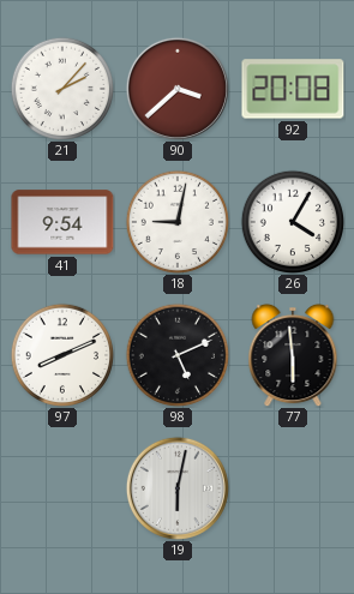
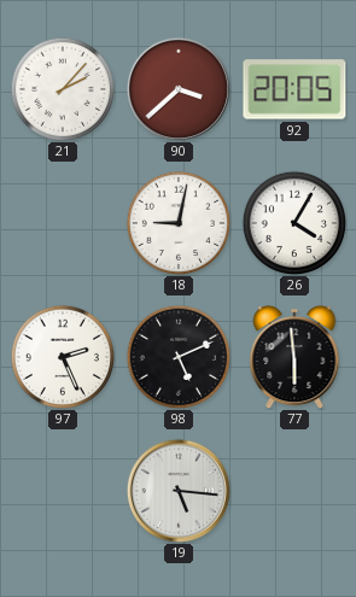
92: 20:08 -> 20:05 (294, 89)
41: 9:54 -> none (62, 222)
97: 8:11 -> 2:26 (62, 356)
19: 6:02 -> 5:16 (179, 491)
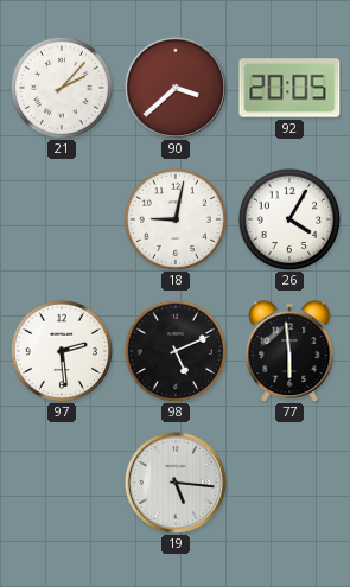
97: 2:26 -> 2:29 (61, 350)
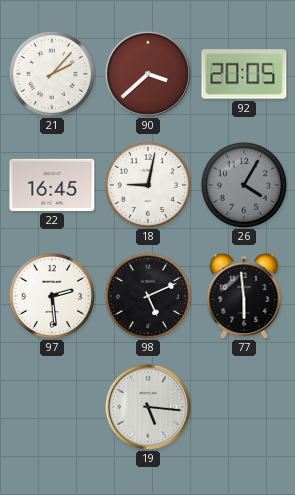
22: none -> 16:45 (52, 185)
26 dial: white -> grey (243, 184)
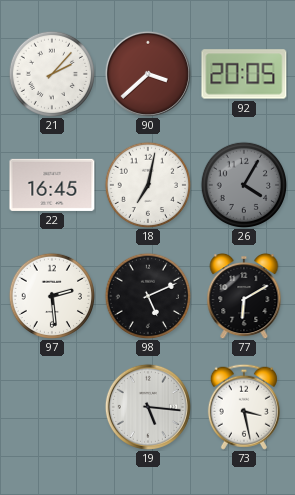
18: 9:02 -> 7:02 (147, 184)
77: 5:59 -> 6:10 (244, 296)
73: none -> 3:28 (244, 407)
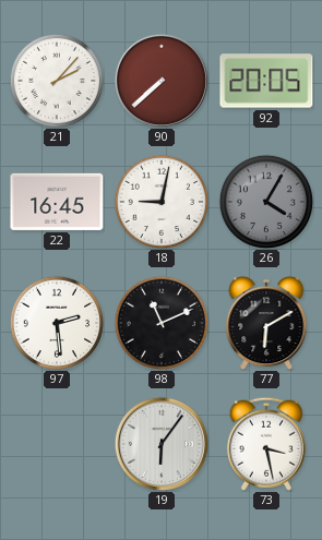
90: 3:38 -> 7:38 (162, 81)
18: 7:02 -> 9:02 (160, 201)
98: 5:11 -> 11:11 (160, 322)
19: 5:16 -> 6:06 (162, 444)
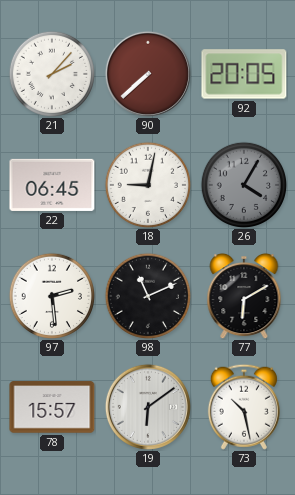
22: 16:45 -> 06:45 (52, 185)
78: none -> 15:57 (52, 407)
19: 6:06 -> 6:09 (148, 407)
73: 3:28 -> 10:28 (244, 407)
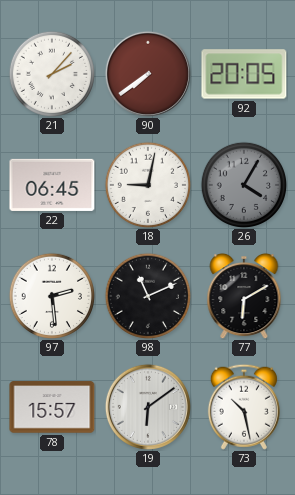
90: 7:38 -> 7:39 (148, 74)
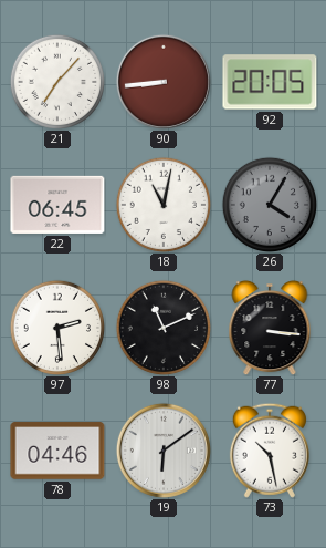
21: 2:07 -> 7:07 (56, 81)
90: 7:39 -> 8:44 (164, 82)
18: 9:02 -> 11:02 (162, 204)
77: 6:10 -> 3:16 (270, 328)
78: 15:57 -> 04:46 (57, 451)
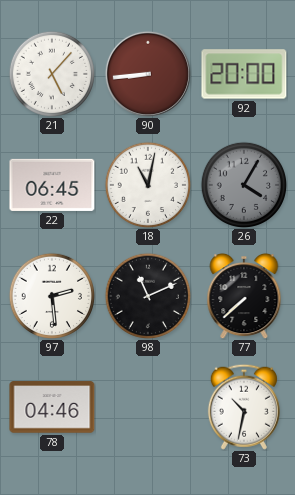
21: 7:07 -> 5:07 (51, 73)
92: 20:05 -> 20:00 (244, 74)
77: 3:16 -> 7:38 (244, 296)
19: 6:09 -> none (164, 451)
73: 10:28 -> 10:32 (244, 407)
